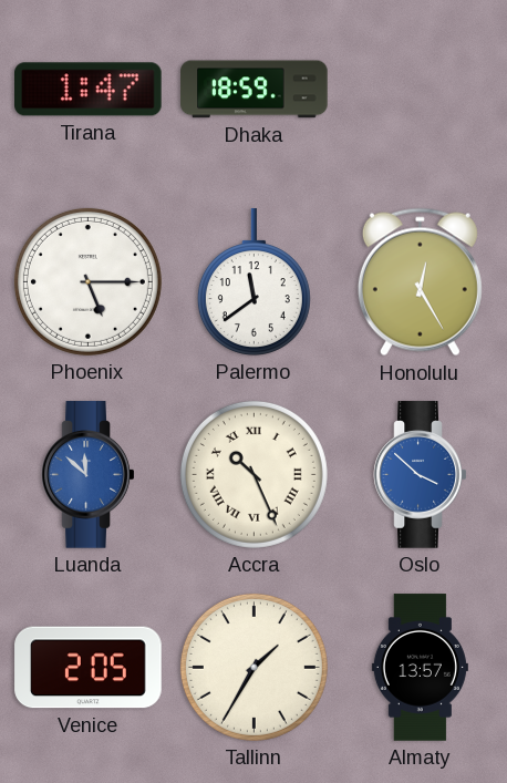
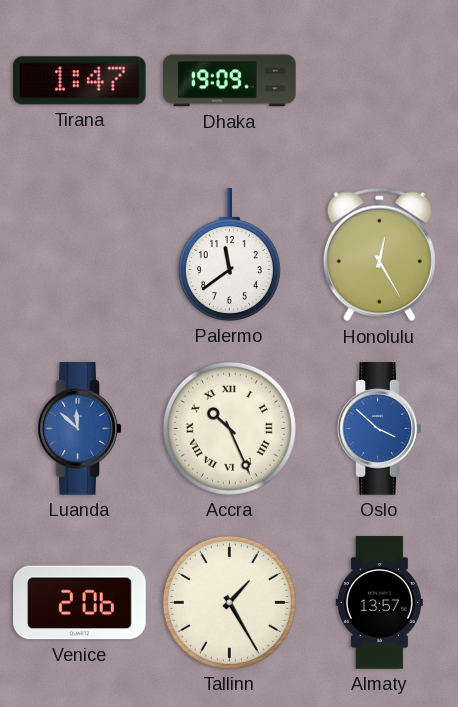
Dhaka: 18:59 -> 19:09 (230, 81)
Phoenix: 5:15 -> none (87, 281)
Venice: 2:05 -> 2:06 (80, 603)
Tallinn: 1:35 -> 1:25 (229, 602)
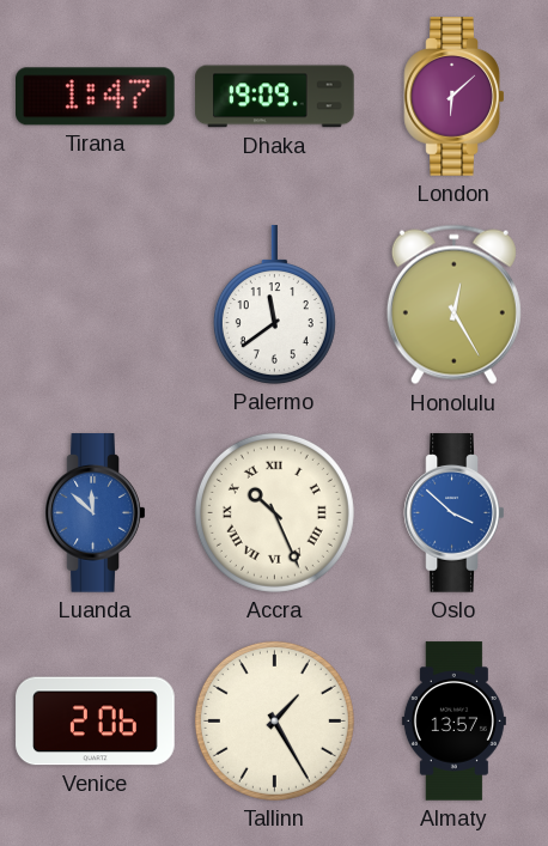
London: none -> 6:08 (455, 97)
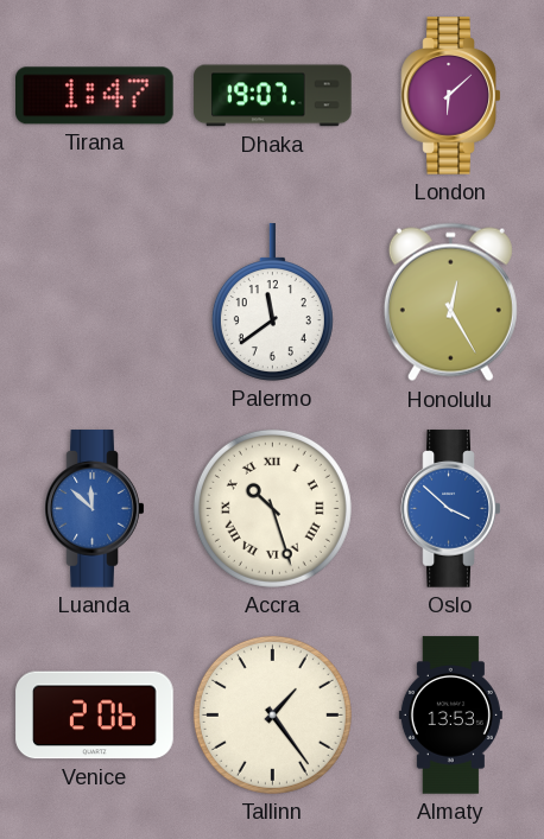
Dhaka: 19:09 -> 19:07 (273, 96)
Accra: 10:26 -> 10:27 (272, 508)
Tallinn: 1:25 -> 1:24 (272, 714)
Almaty: 13:57 -> 13:53 (450, 716)
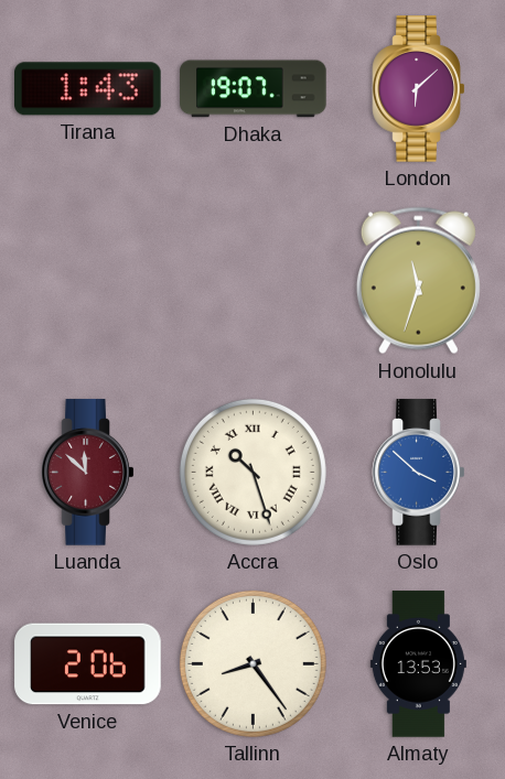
Tirana: 1:47 -> 1:43 (88, 89)
Palermo: 11:39 -> none (272, 303)
Honolulu: 12:25 -> 11:33 (418, 281)
Luanda dial: blue -> burgundy (88, 473)
Tallinn: 1:24 -> 8:24 (253, 663)
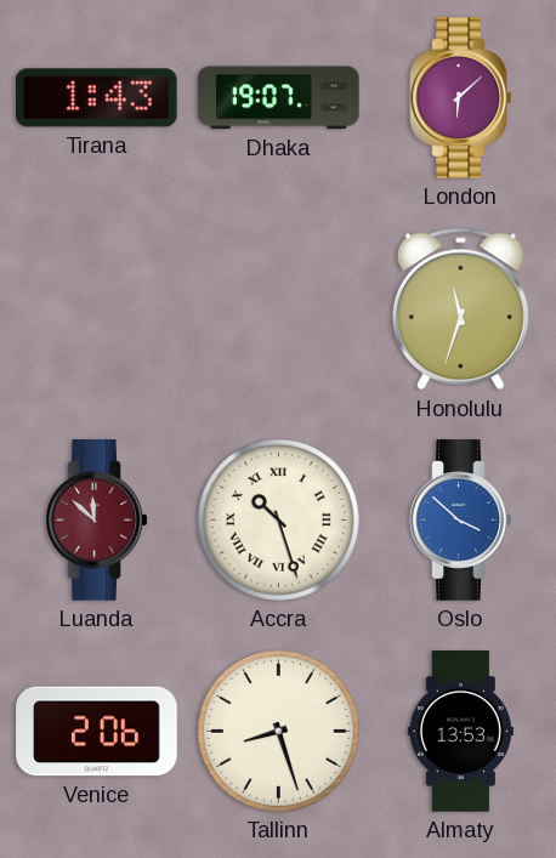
Tallinn: 8:24 -> 8:27 (278, 731)
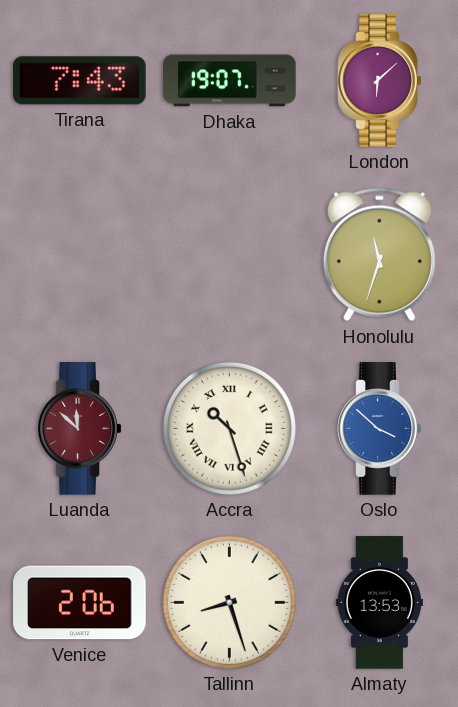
Tirana: 1:43 -> 7:43 (80, 81)
